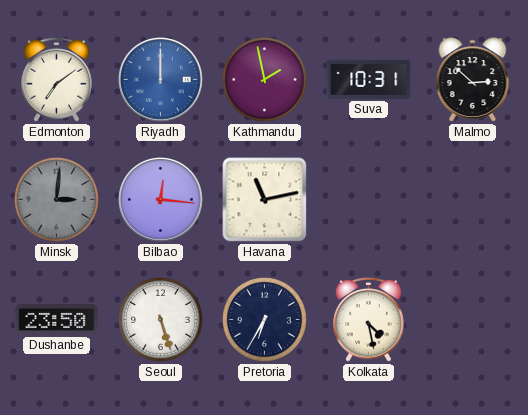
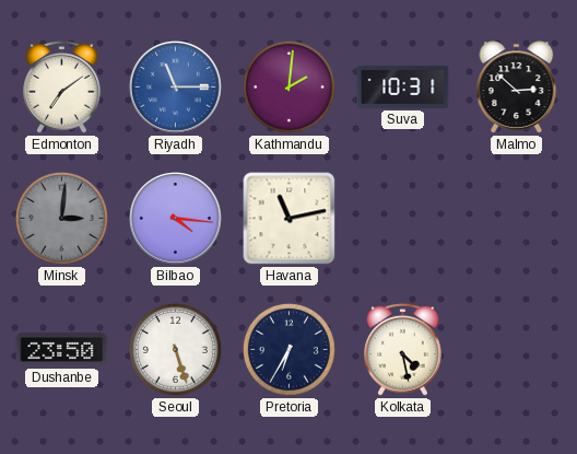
Riyadh: 12:00 -> 11:15 (176, 88)
Kathmandu: 1:58 -> 2:01 (288, 86)
Bilbao: 12:16 -> 4:16 (176, 219)
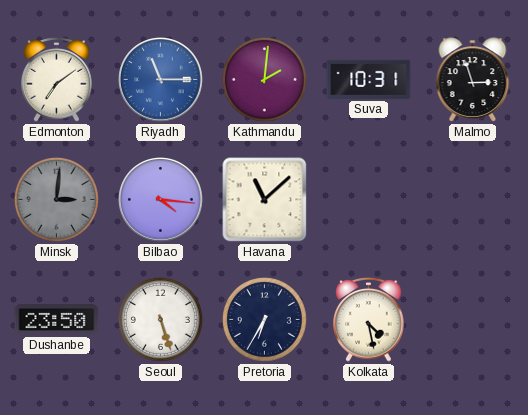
Malmo: 2:52 -> 2:57 (473, 80)
Havana: 11:13 -> 11:08 (265, 200)
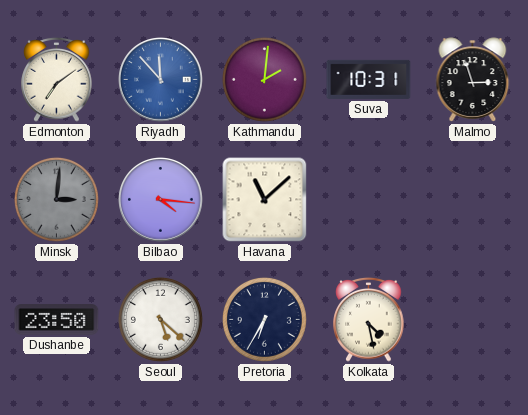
Riyadh: 11:15 -> 11:53 (161, 80)
Seoul: 5:27 -> 5:22 (160, 319)
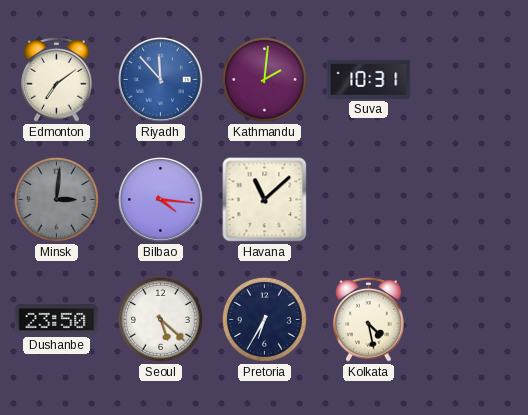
Malmo: 2:57 -> none (473, 80)
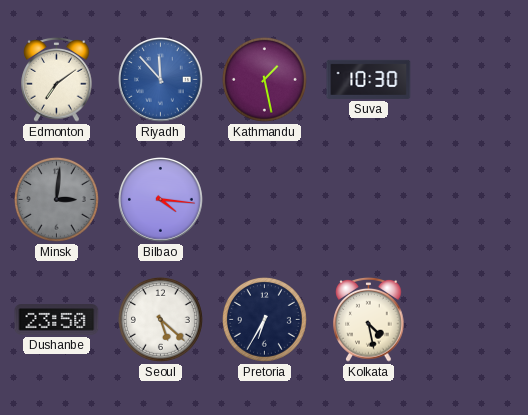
Kathmandu: 2:01 -> 1:28 (264, 79)
Suva: 10:31 -> 10:30 (369, 79)
Havana: 11:08 -> none (265, 200)
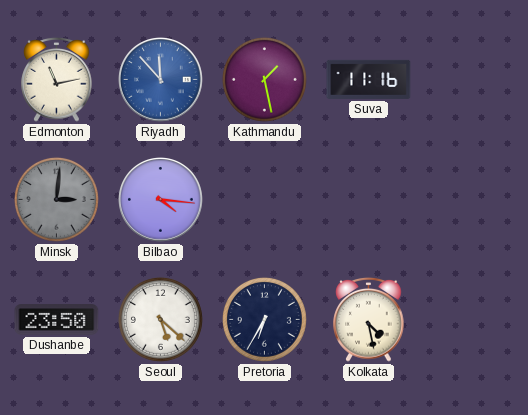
Edmonton: 7:09 -> 11:13 (57, 79)
Suva: 10:30 -> 11:16 (369, 79)
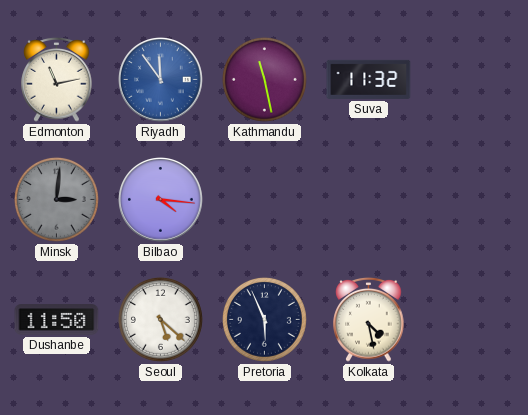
Riyadh: 11:53 -> 11:54 (161, 80)
Kathmandu: 1:28 -> 11:28 (264, 79)
Suva: 11:16 -> 11:32 (369, 79)
Dushanbe: 23:50 -> 11:50 (57, 320)
Pretoria: 6:35 -> 5:56 (264, 319)
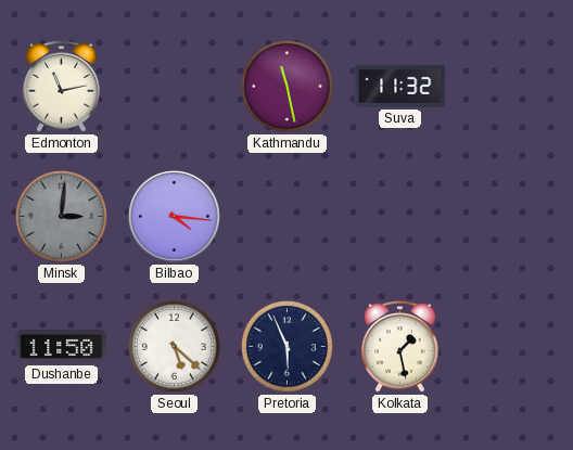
Riyadh: 11:54 -> none (161, 80)
Kolkata: 4:28 -> 1:28 (400, 346)
